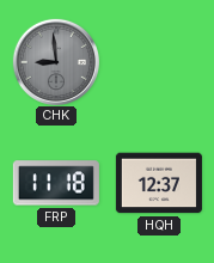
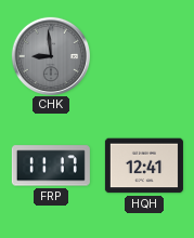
FRP: 11:18 -> 11:17 (51, 166)
HQH: 12:37 -> 12:41 (144, 166)
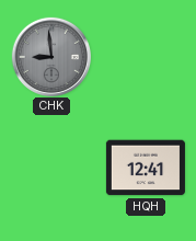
FRP: 11:17 -> none (51, 166)
